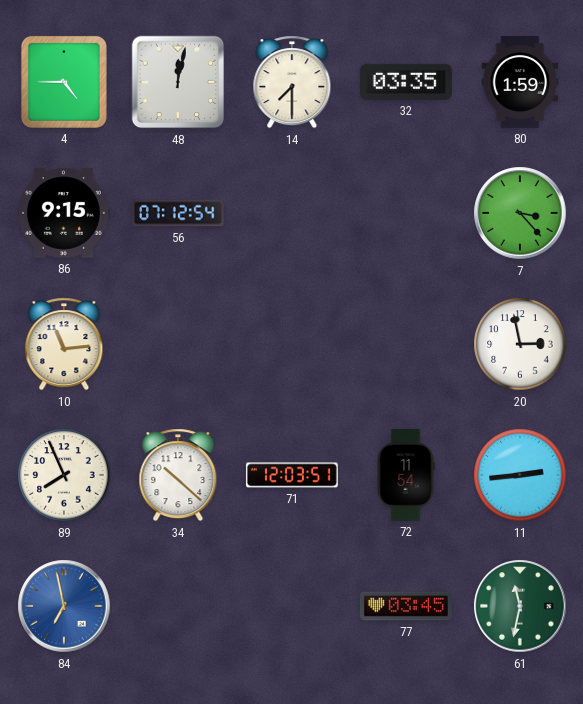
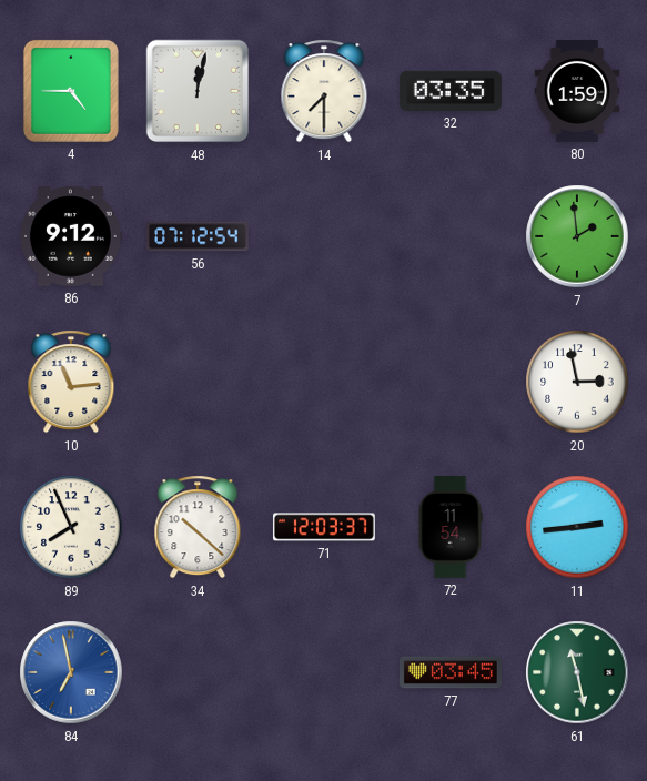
86: 9:15 -> 9:12 (71, 236)
7: 3:23 -> 1:59 (577, 236)
71: 12:03:51 -> 12:03:37 (324, 527)
61: 11:32 -> 11:28 (577, 672)
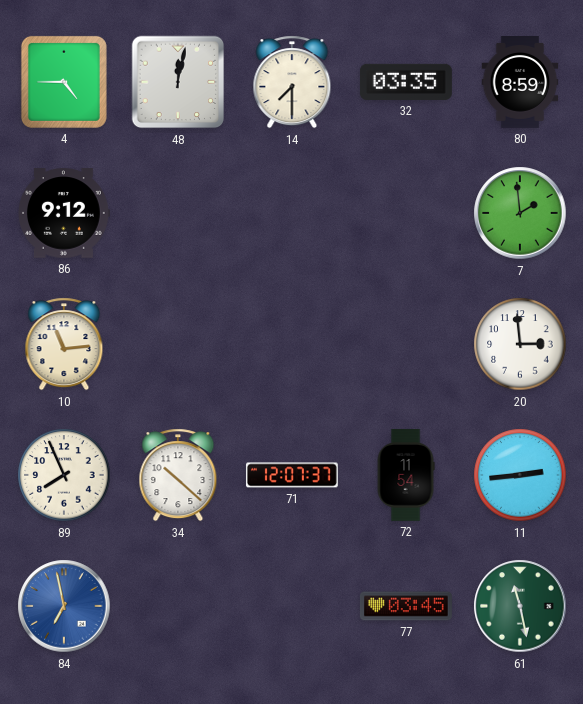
80: 1:59 -> 8:59 (520, 83)
56: 07:12 -> none (198, 236)
20: 2:58 -> 2:59 (520, 344)
71: 12:03 -> 12:07 (292, 475)
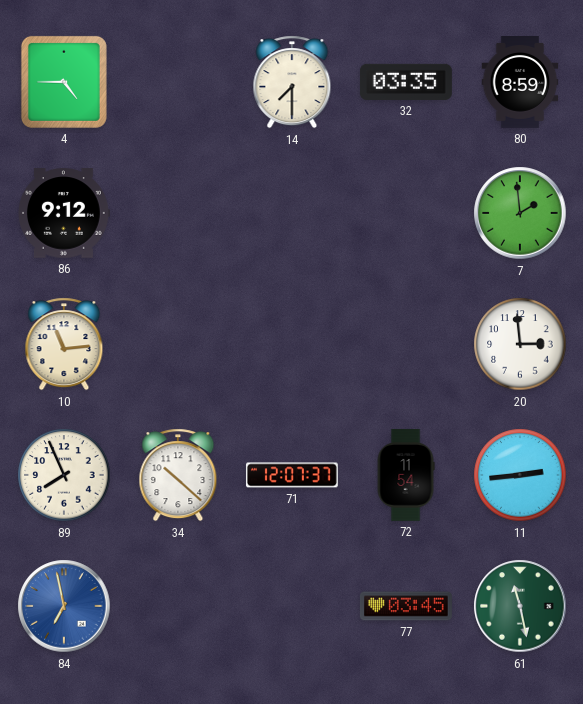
48: 12:02 -> none (178, 82)
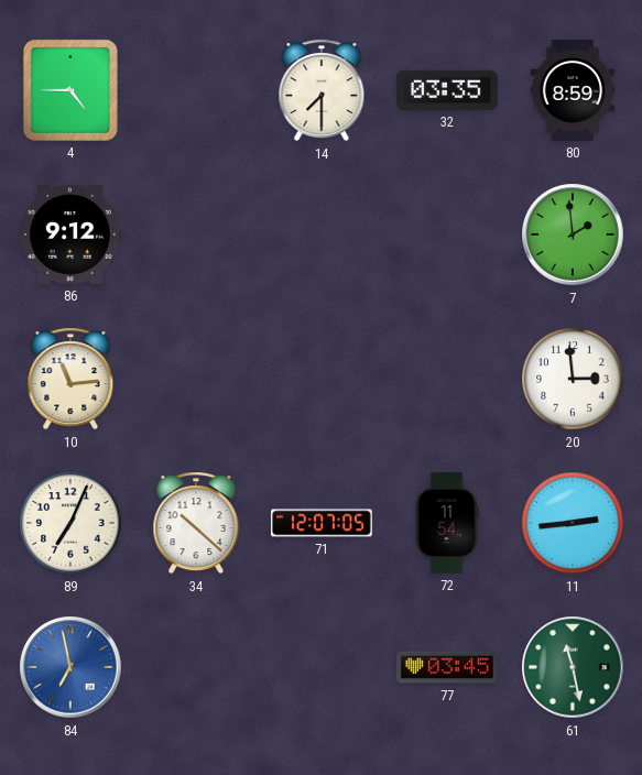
89: 7:56 -> 7:04 (70, 523)
71: 12:07:37 -> 12:07:05 (322, 523)
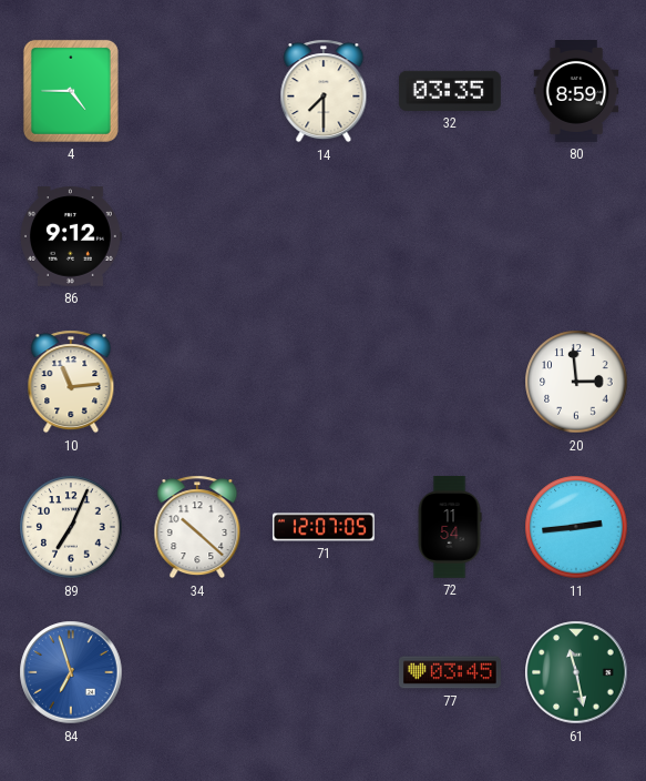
7: 1:59 -> none (573, 234)
84: 6:58 -> 6:57 (71, 672)
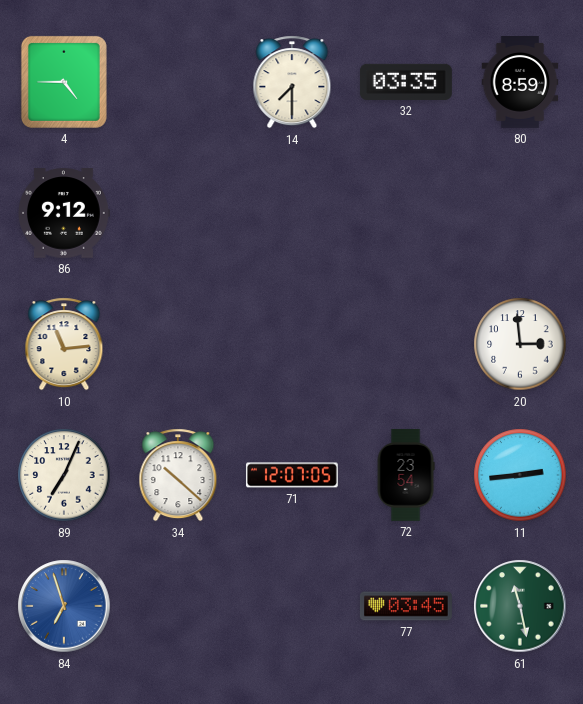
72: 11:54 -> 23:54 (406, 476)
